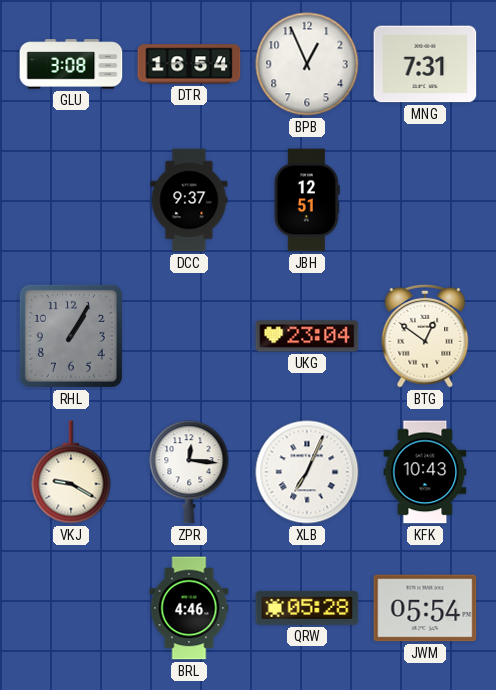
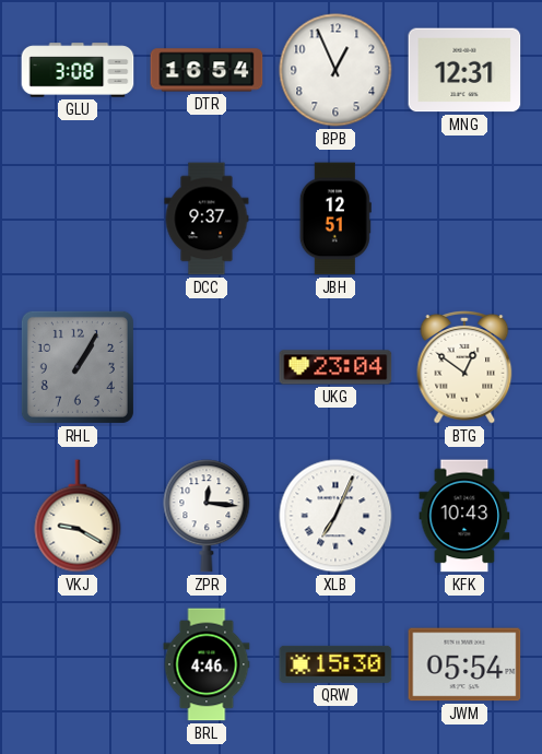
MNG: 7:31 -> 12:31 (464, 70)
QRW: 05:28 -> 15:30 (335, 664)
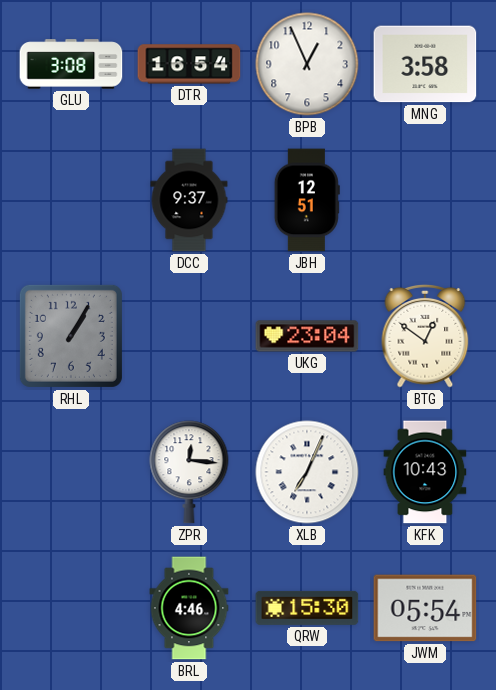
MNG: 12:31 -> 3:58 (425, 64)
VKJ: 9:20 -> none (78, 516)
